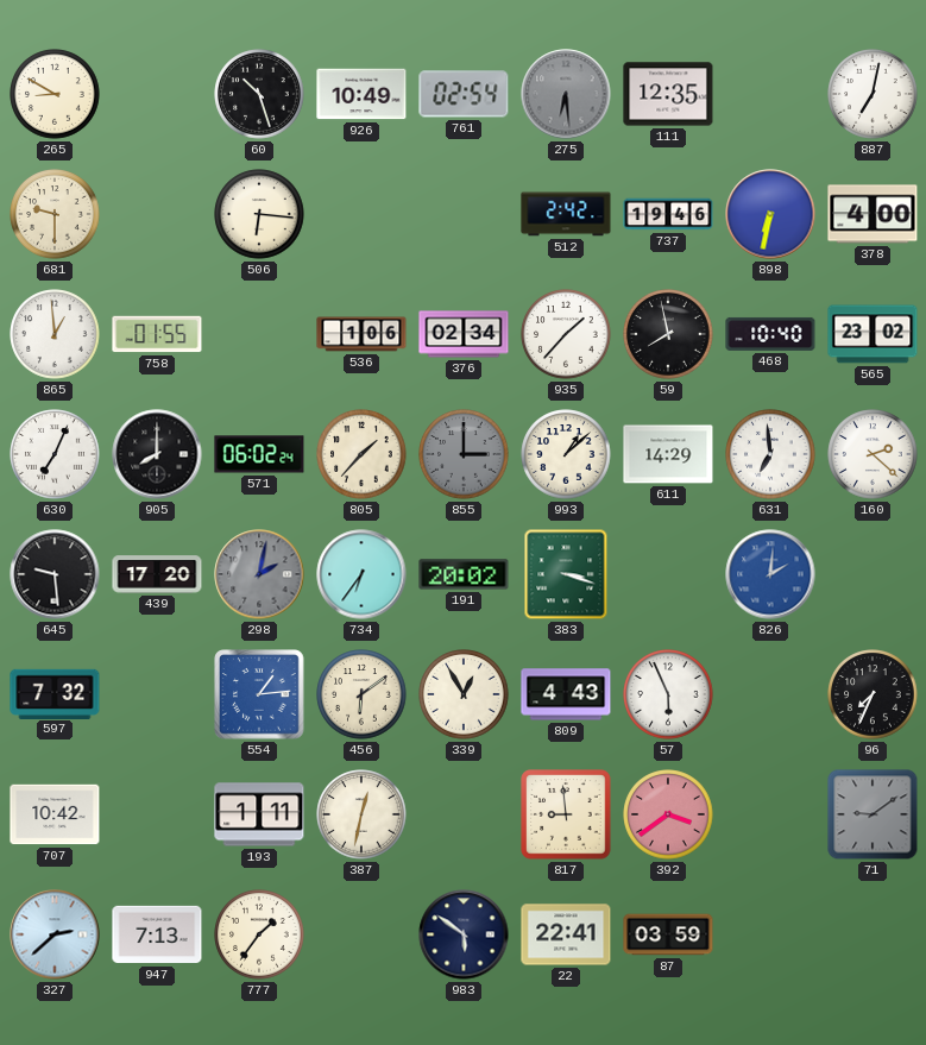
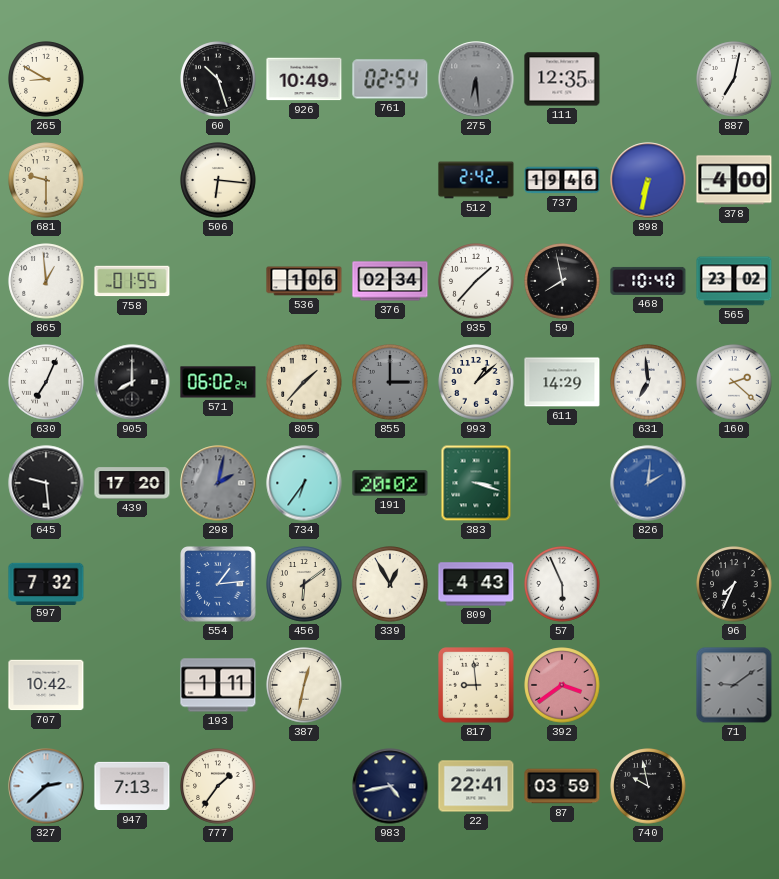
983: 5:51 -> 4:43 (390, 786)
740: none -> 9:58 (648, 786)
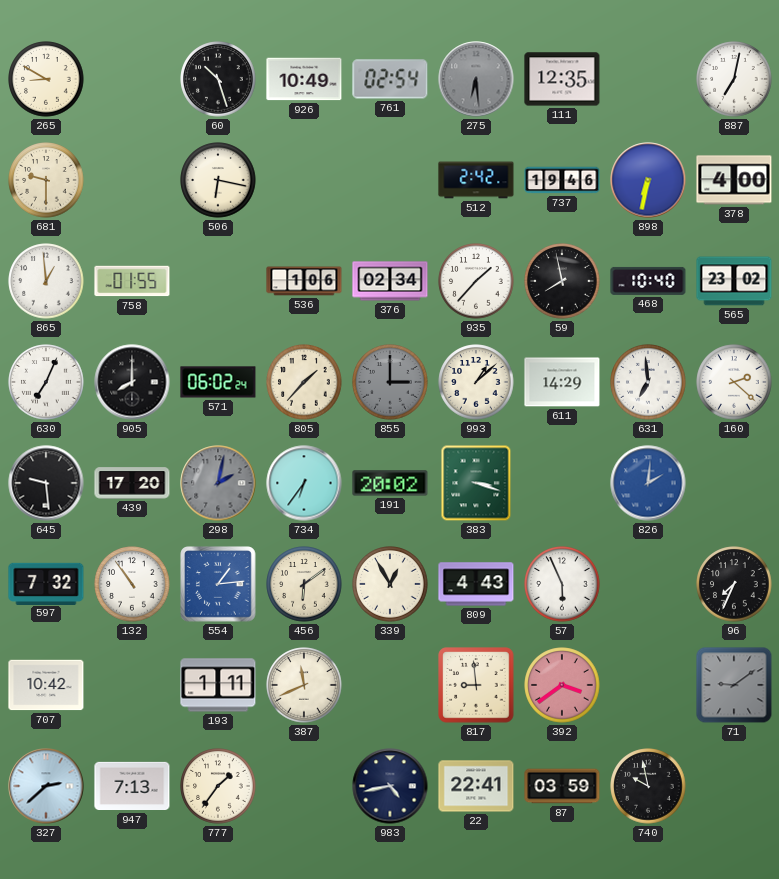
506: 6:16 -> 6:17 (218, 180)
132: none -> 10:54 (132, 584)
387: 12:32 -> 11:41 (304, 685)
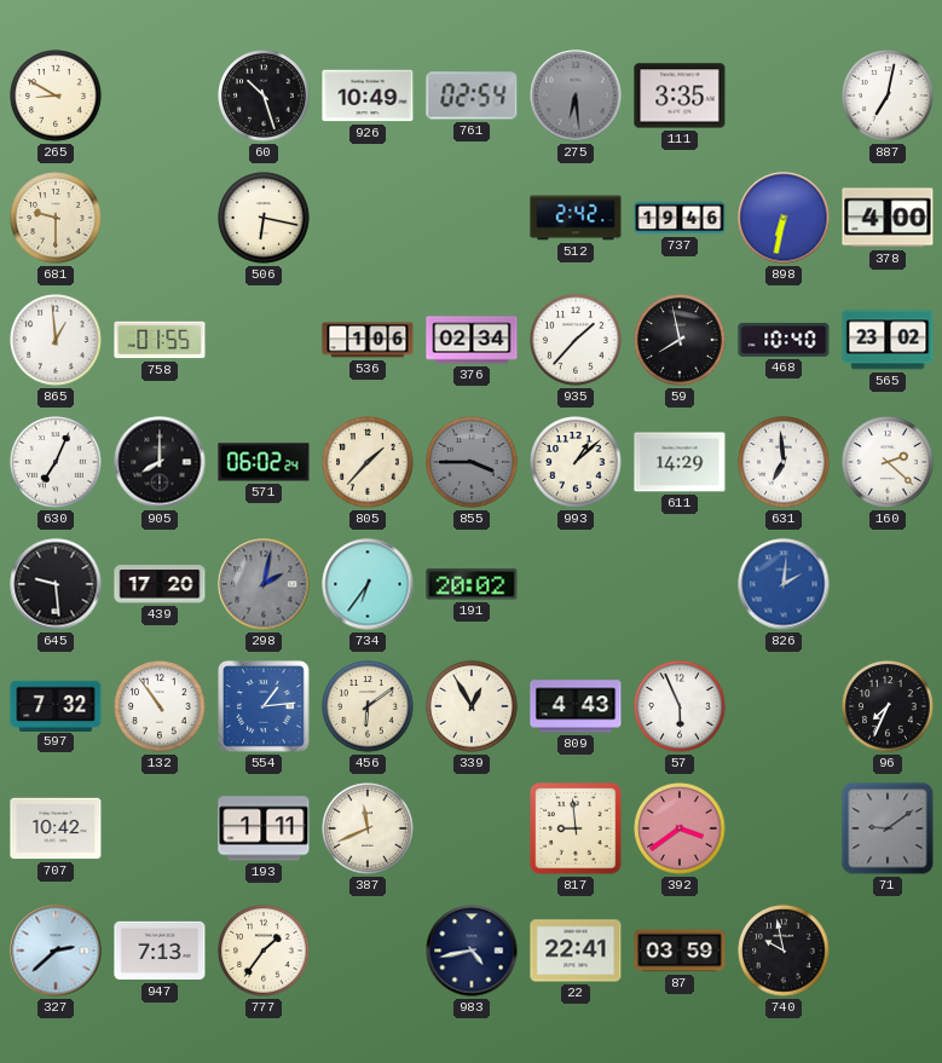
111: 12:35 -> 3:35 (680, 96)
855: 3:00 -> 3:45 (472, 462)
383: 3:18 -> none (476, 483)
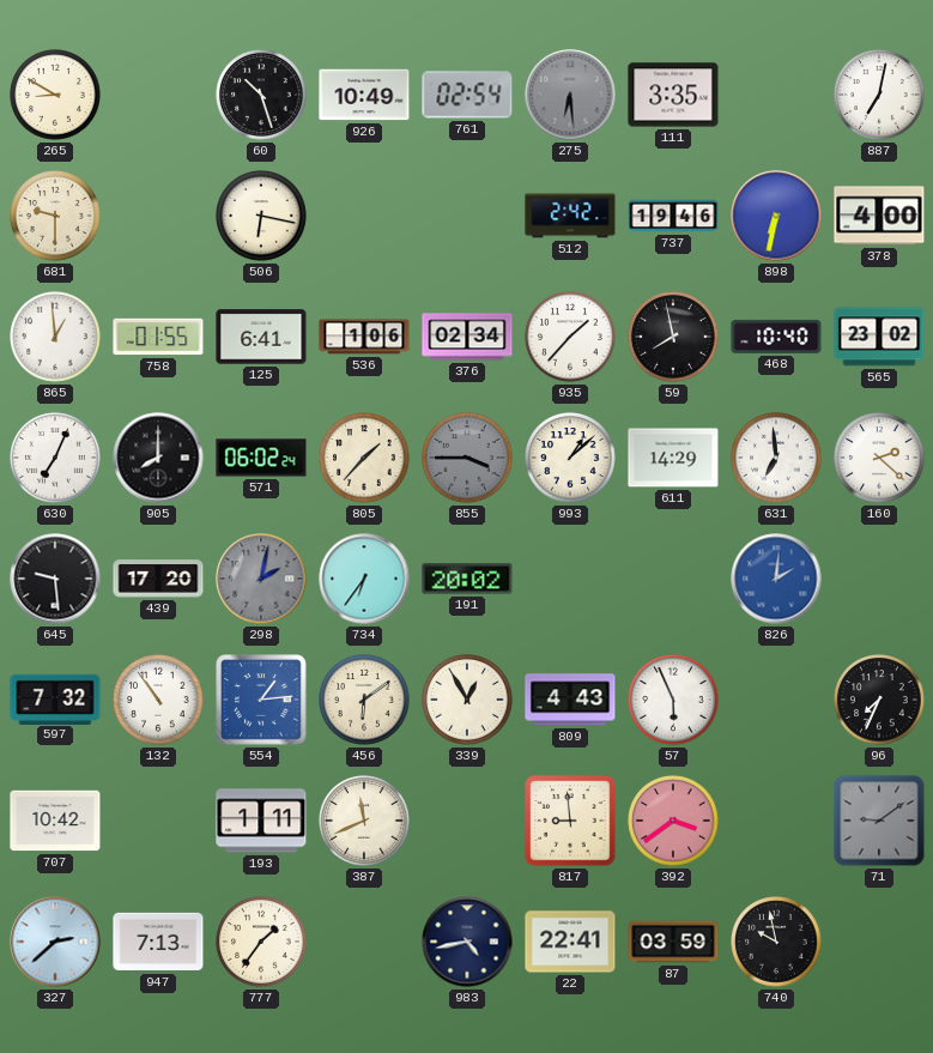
125: none -> 6:41 (261, 337)
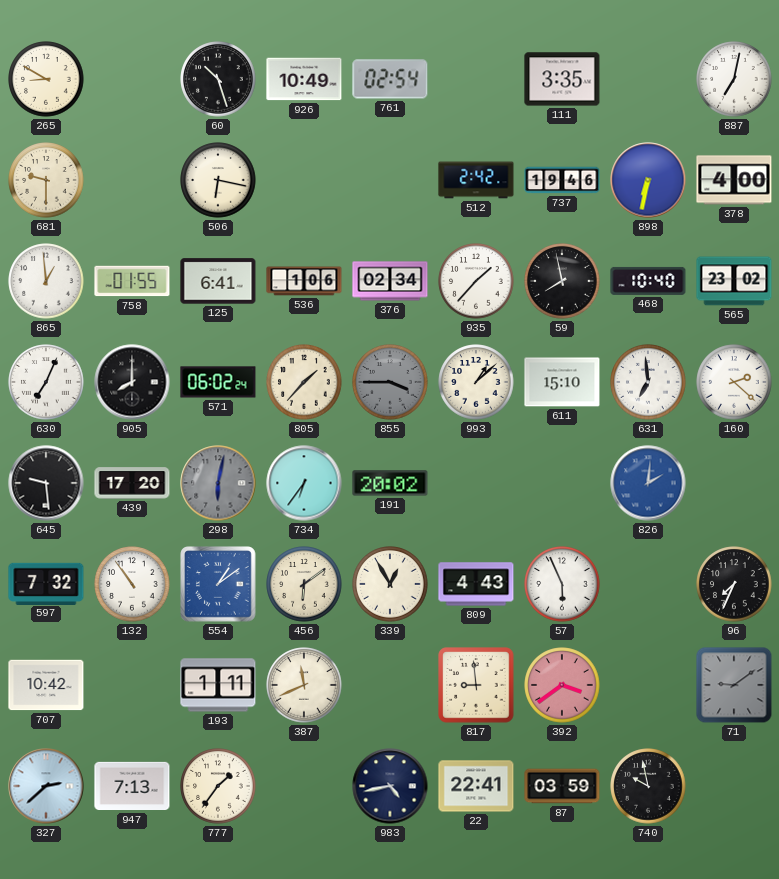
275: 6:29 -> none (570, 95)
611: 14:29 -> 15:10 (562, 382)
298: 2:02 -> 6:02 (218, 483)
554: 1:14 -> 1:09 (218, 584)
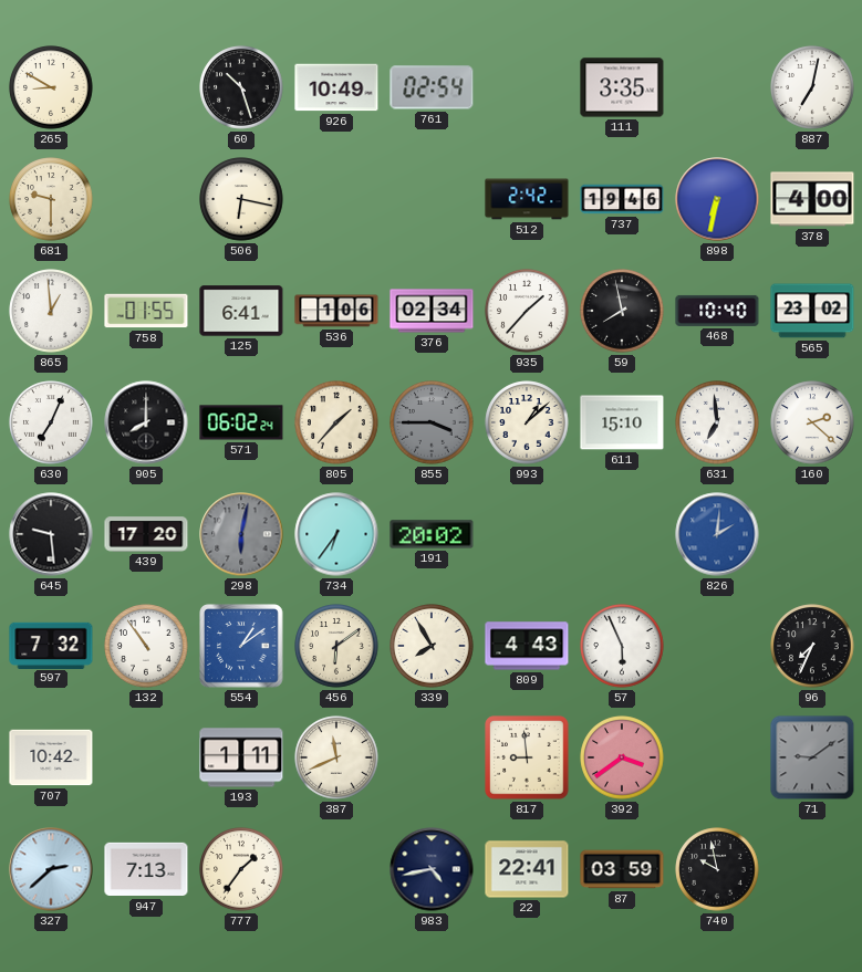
339: 12:55 -> 7:55 (432, 646)
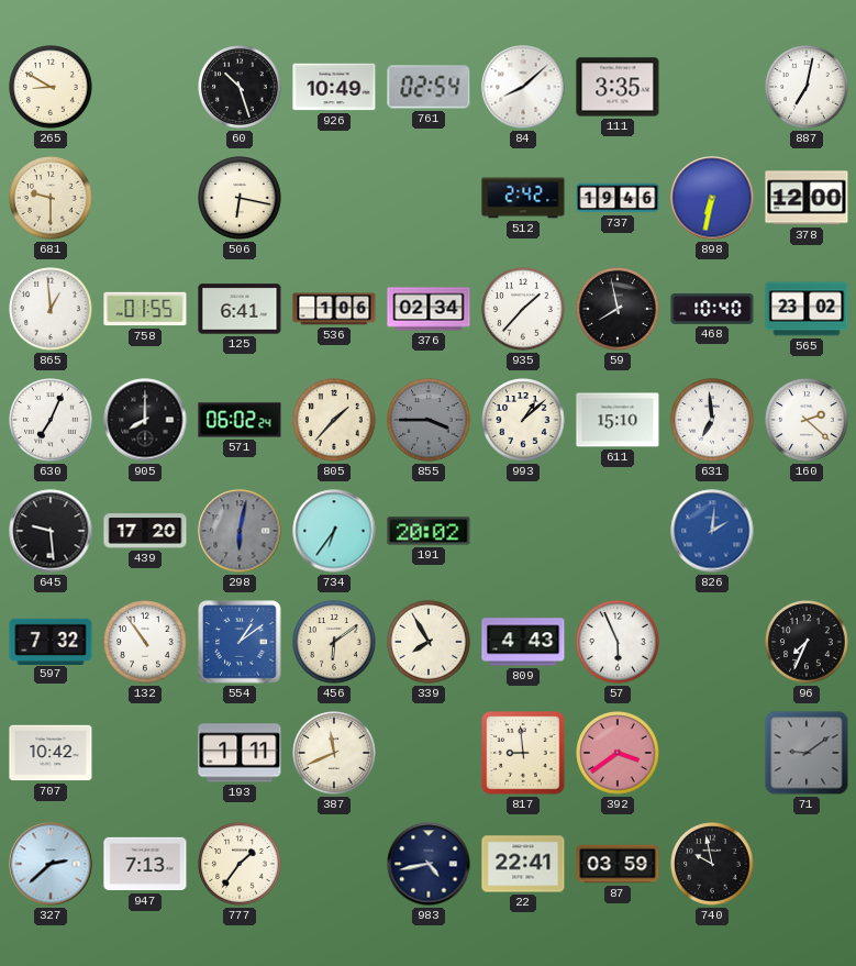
84: none -> 8:08 (523, 87)
378: 4:00 -> 12:00 (807, 198)
